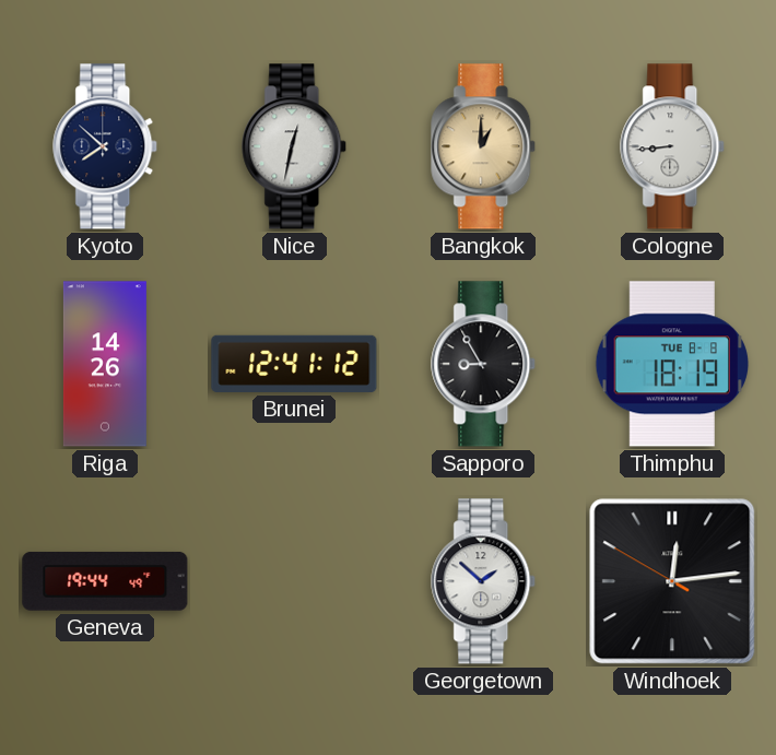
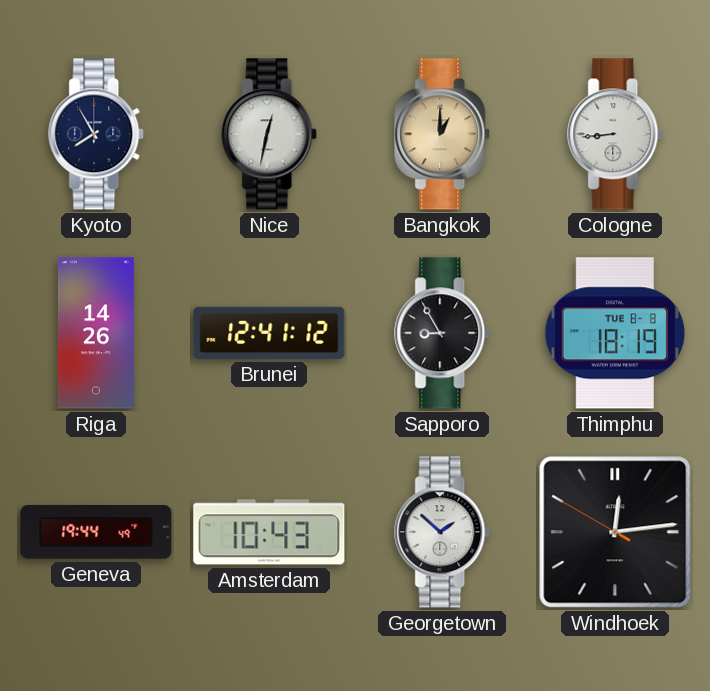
Kyoto: 7:52 -> 7:55 (97, 134)
Amsterdam: none -> 10:43 (269, 532)
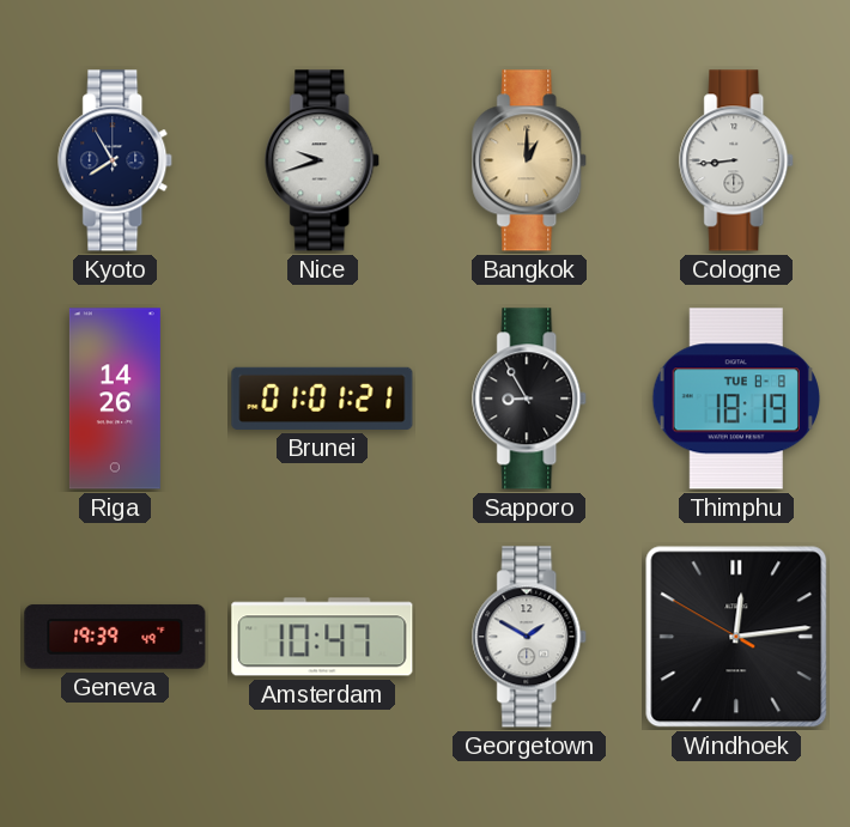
Nice: 12:32 -> 9:42 (323, 160)
Brunei: 12:41 -> 01:01 (322, 399)
Geneva: 19:44 -> 19:39 (115, 637)
Amsterdam: 10:43 -> 10:47 (322, 637)
Georgetown: 1:52 -> 1:50 (530, 637)
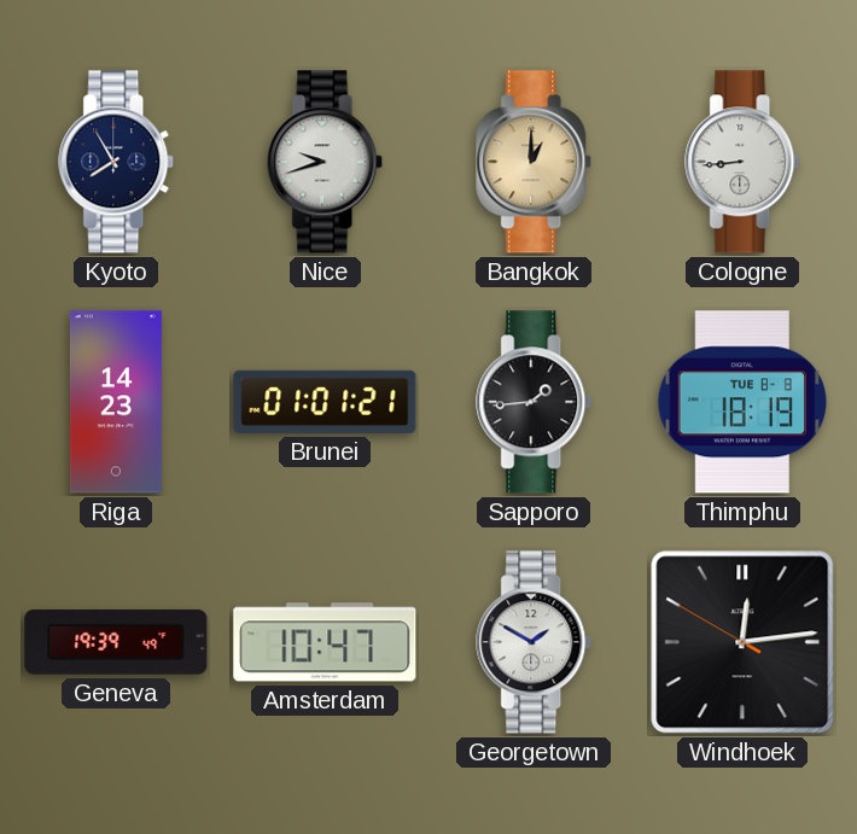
Riga: 14:26 -> 14:23 (116, 402)
Sapporo: 8:55 -> 1:44 (535, 402)
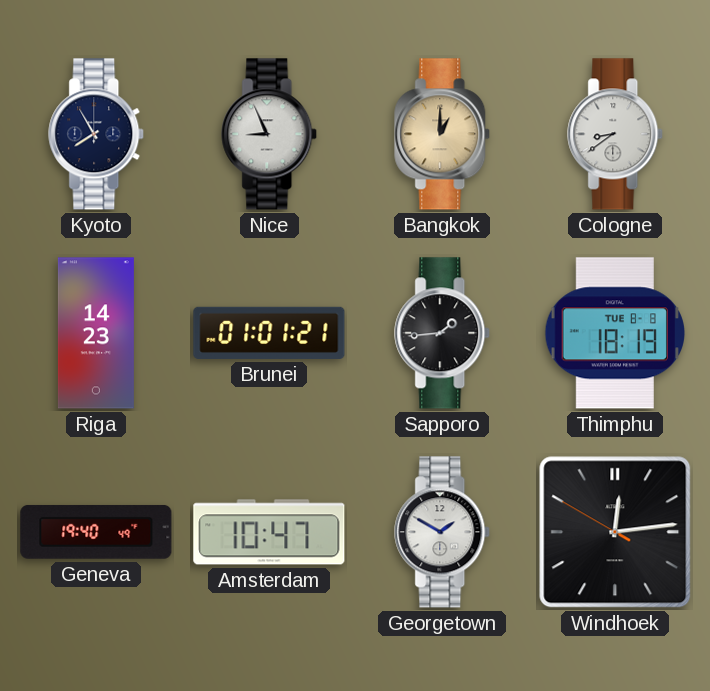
Nice: 9:42 -> 8:56 (270, 134)
Cologne: 8:44 -> 8:39 (616, 134)
Geneva: 19:39 -> 19:40 (96, 532)
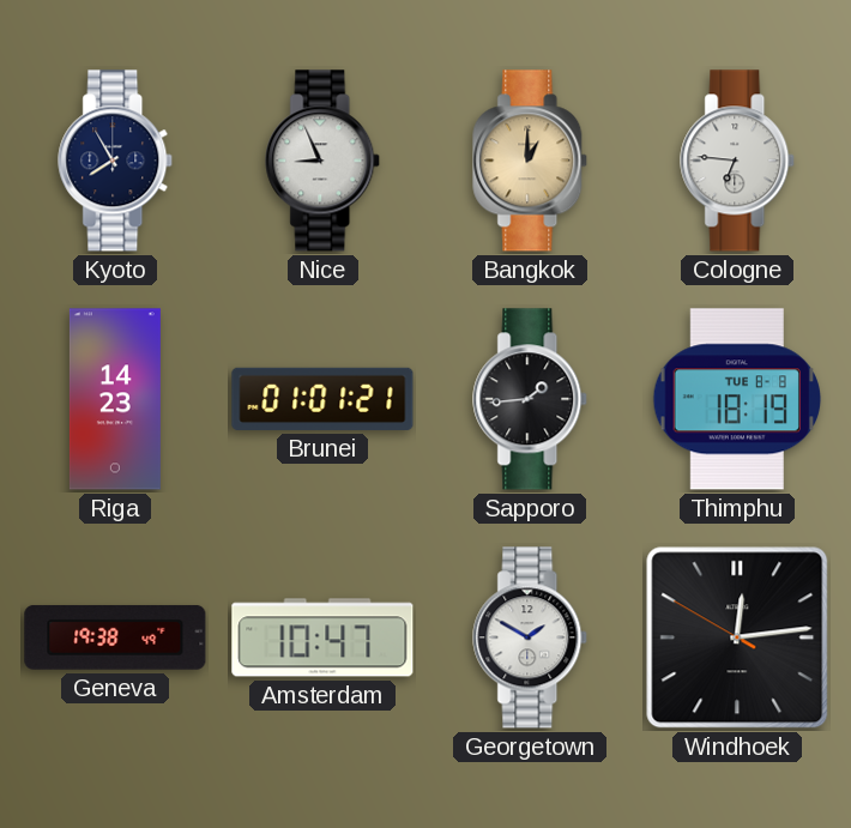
Cologne: 8:39 -> 6:46 (738, 161)
Geneva: 19:40 -> 19:38 (115, 637)
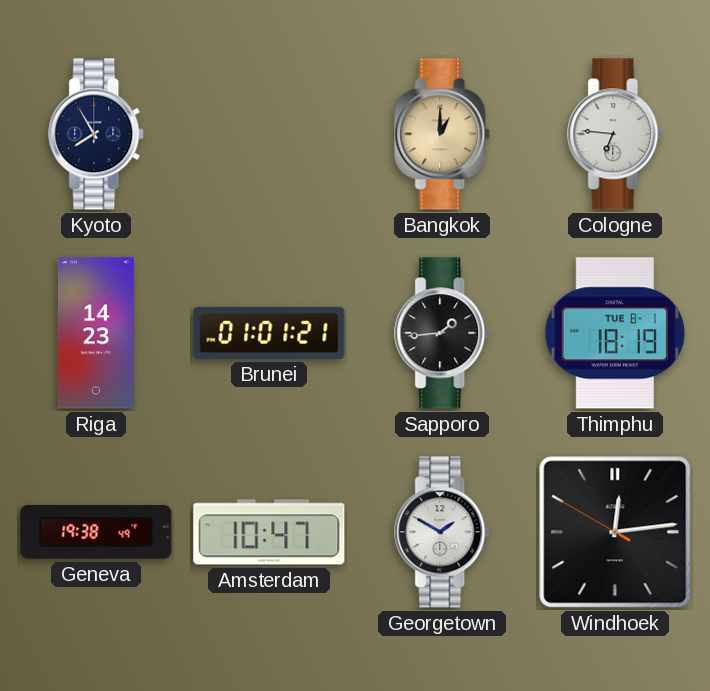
Nice: 8:56 -> none (324, 161)
Thimphu date: TUE 8-8 -> TUE 8-1 (614, 333)
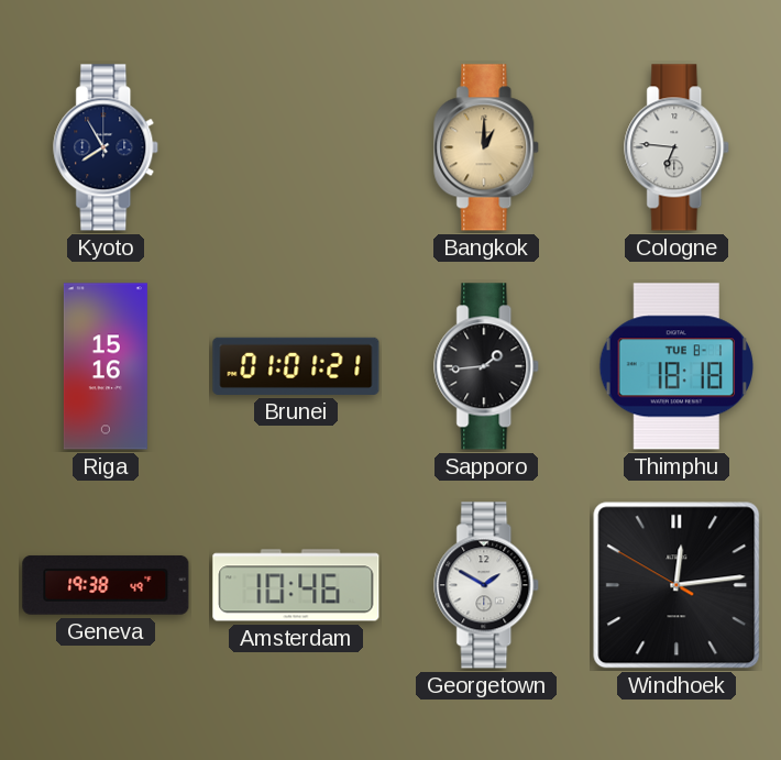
Riga: 14:23 -> 15:16 (106, 366)
Thimphu: 18:19 -> 18:18 (675, 366)
Amsterdam: 10:47 -> 10:46 (296, 585)
